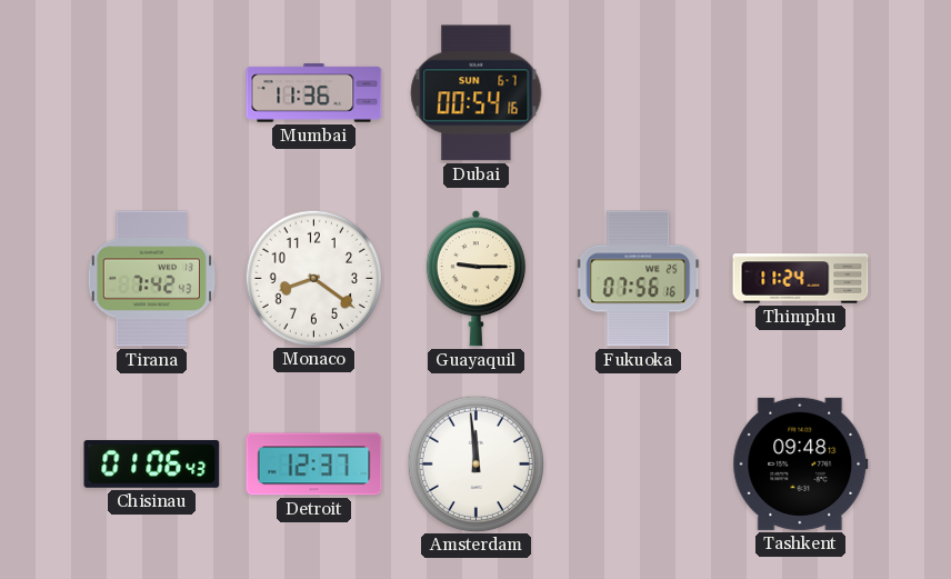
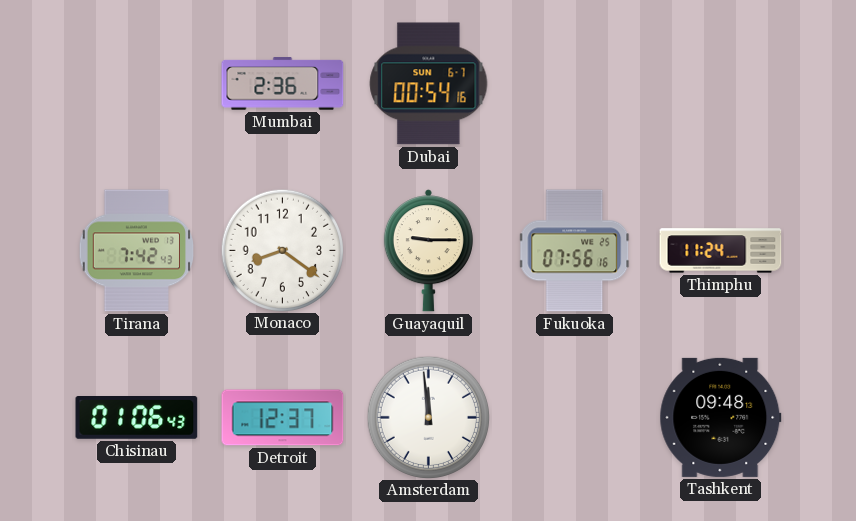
Mumbai: 11:36 -> 2:36 (283, 84)
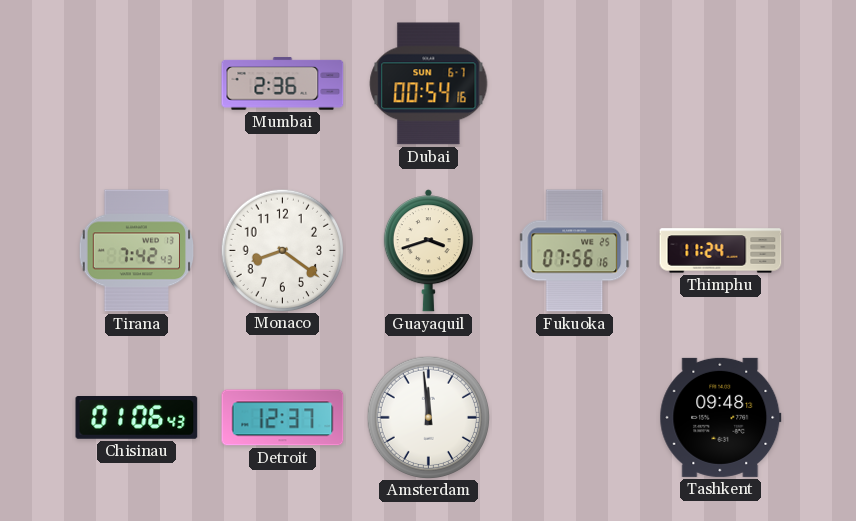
Guayaquil: 9:15 -> 3:42 (428, 251)
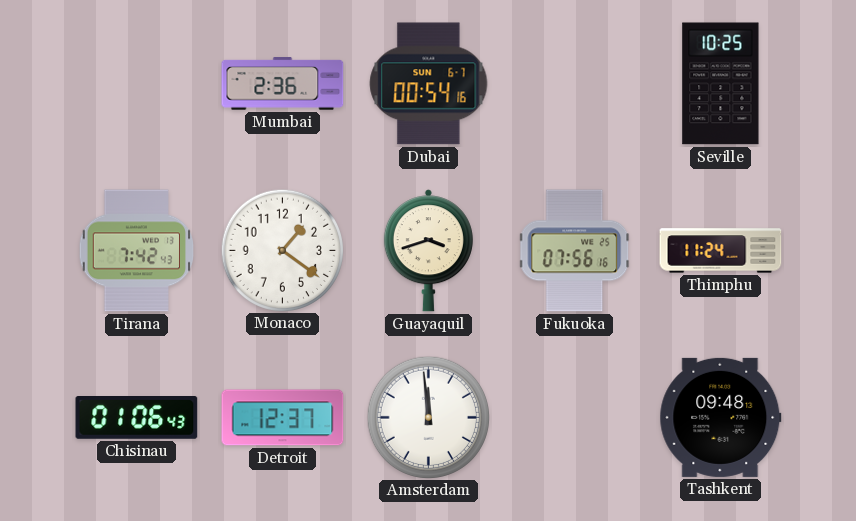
Seville: none -> 10:25 (721, 84)
Monaco: 8:21 -> 1:21 (282, 250)
